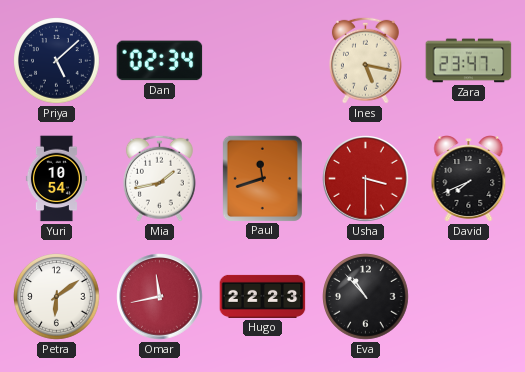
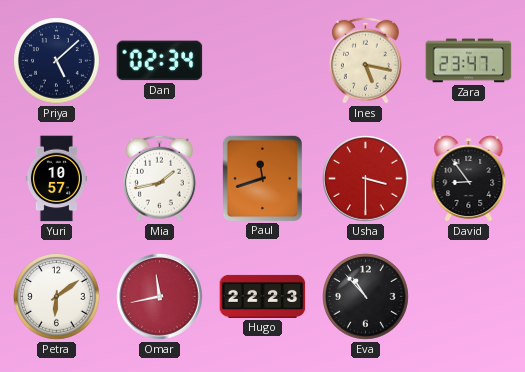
Yuri: 10:54 -> 10:57 (56, 179)
David: 7:41 -> 8:54 (469, 179)
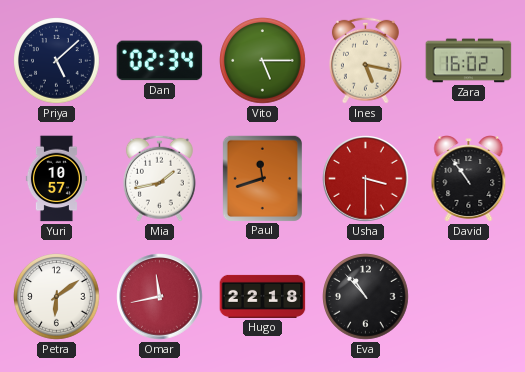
Vito: none -> 5:15 (263, 61)
Zara: 23:47 -> 16:02 (469, 61)
David: 8:54 -> 10:54 (469, 179)
Hugo: 22:23 -> 22:18 (263, 296)
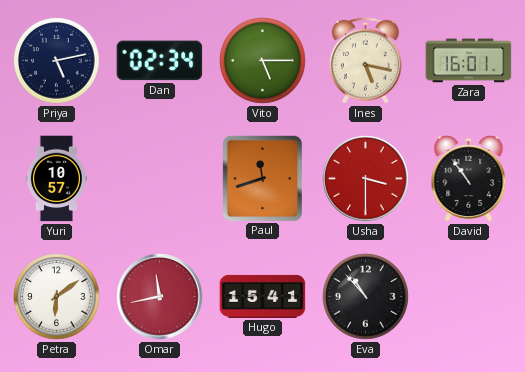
Priya: 5:08 -> 5:13 (57, 61)
Zara: 16:02 -> 16:01 (469, 61)
Mia: 1:43 -> none (159, 178)
Hugo: 22:18 -> 15:41 (263, 296)
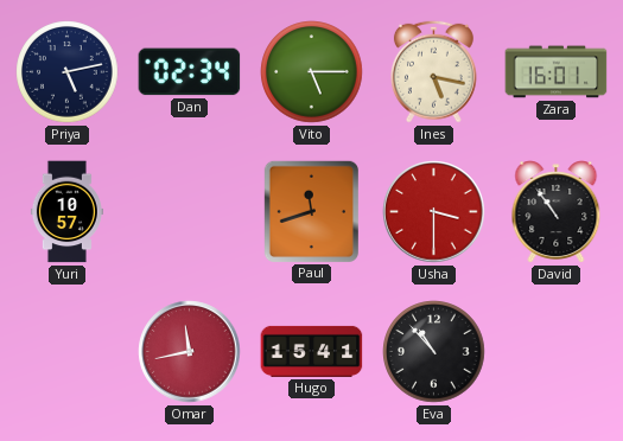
Petra: 6:09 -> none (57, 297)
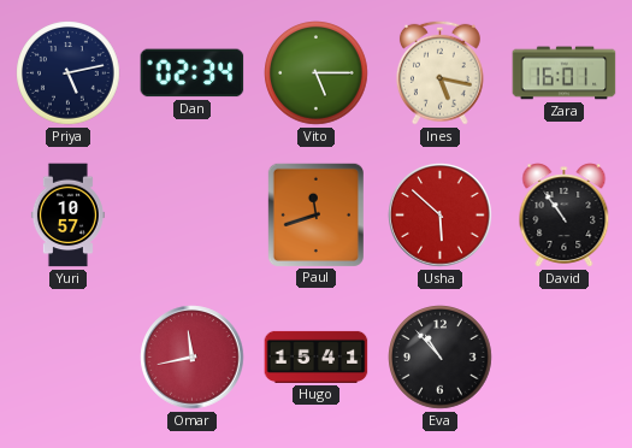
Usha: 3:30 -> 5:52 (441, 216)
